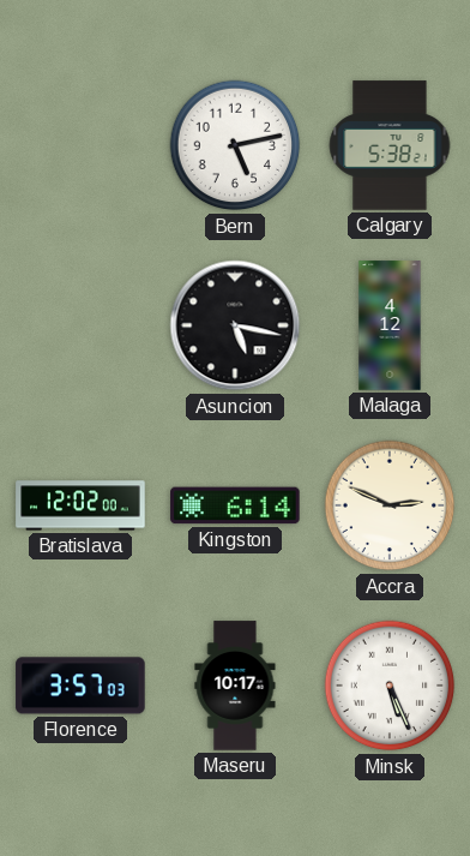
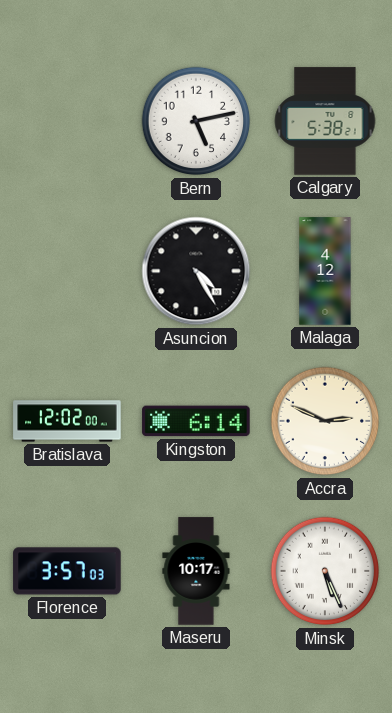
Asuncion: 5:17 -> 4:25 (196, 271)
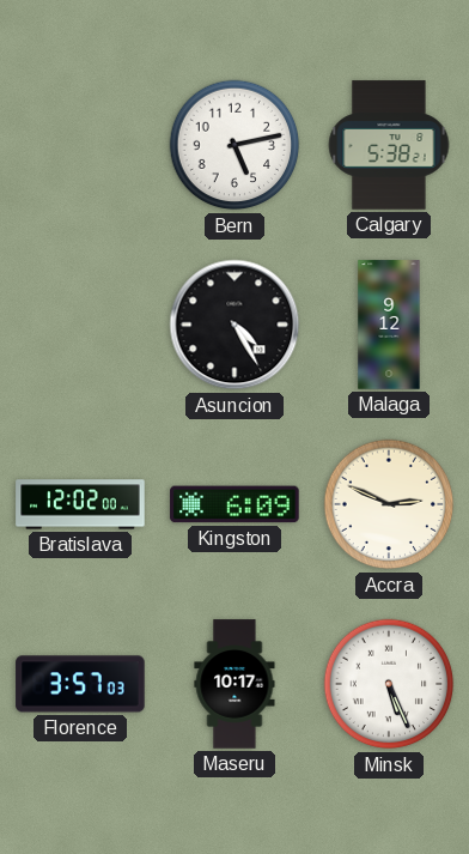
Malaga: 4:12 -> 9:12 (389, 325)
Kingston: 6:14 -> 6:09 (234, 504)
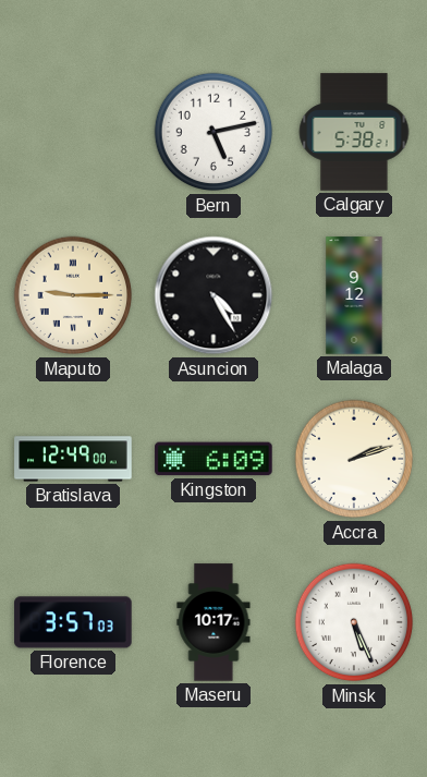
Maputo: none -> 9:15 (73, 295)
Bratislava: 12:02 -> 12:49 (73, 459)
Accra: 2:49 -> 2:12 (354, 459)
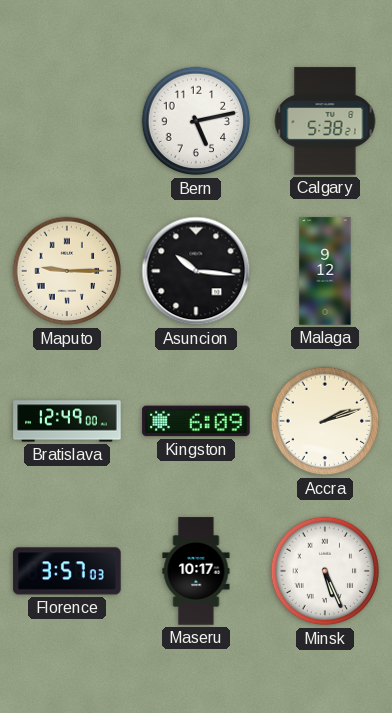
Asuncion: 4:25 -> 10:16 (196, 271)
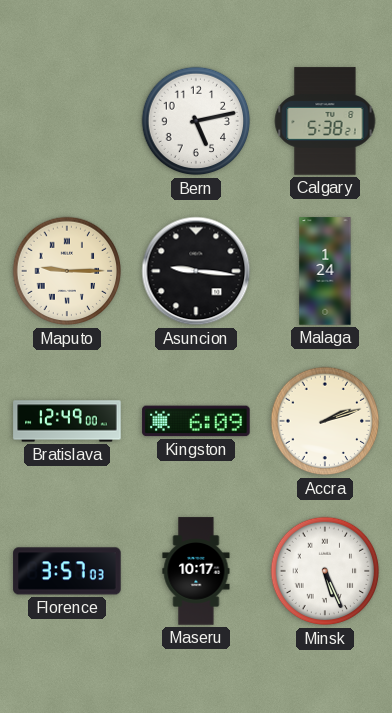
Asuncion: 10:16 -> 9:16 (196, 271)
Malaga: 9:12 -> 1:24 (325, 271)
